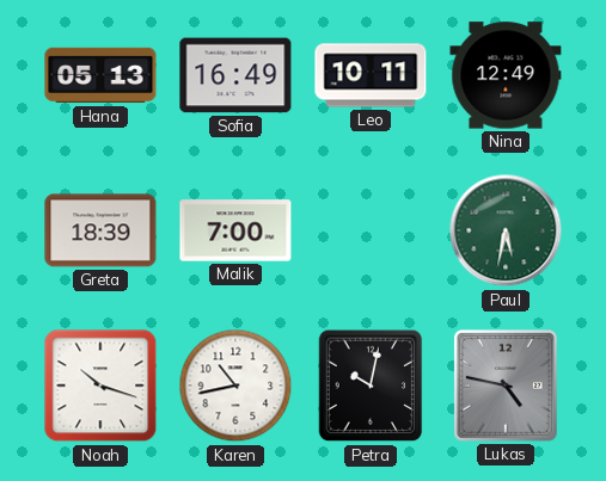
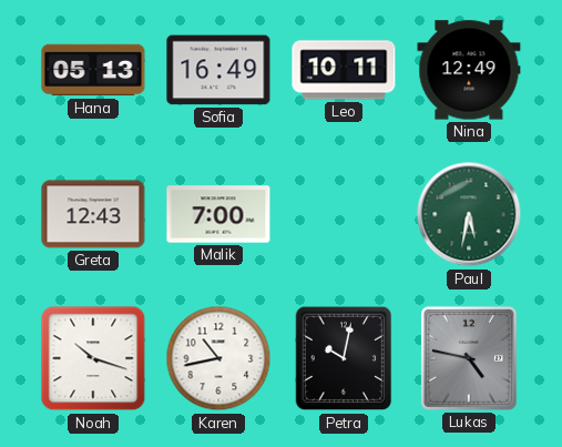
Greta: 18:39 -> 12:43 (93, 214)
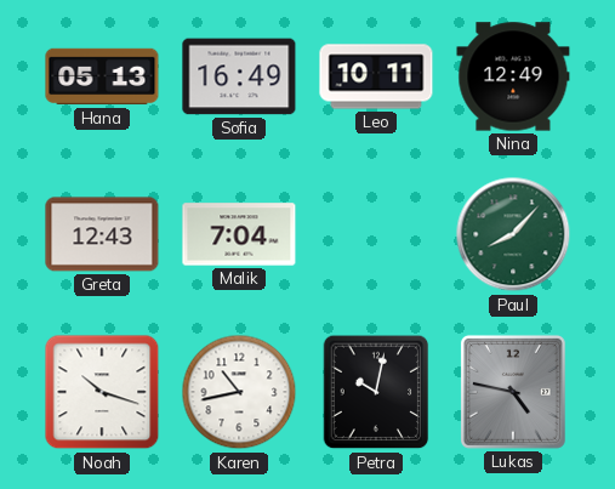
Malik: 7:00 -> 7:04 (239, 234)
Paul: 5:32 -> 8:07 (513, 234)
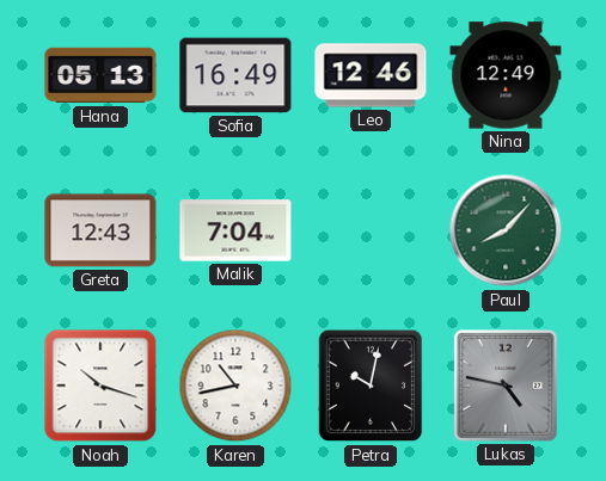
Leo: 10:11 -> 12:46 (371, 75)
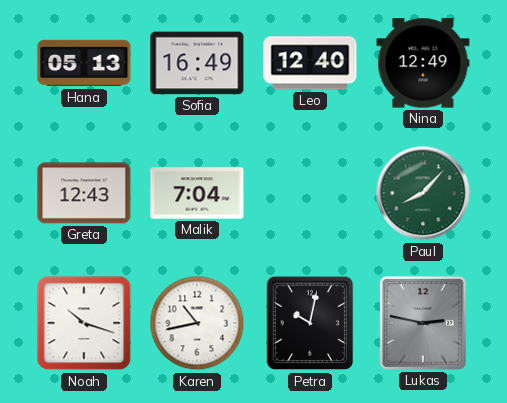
Leo: 12:46 -> 12:40 (310, 63)
Lukas: 4:47 -> 2:47 (423, 323)
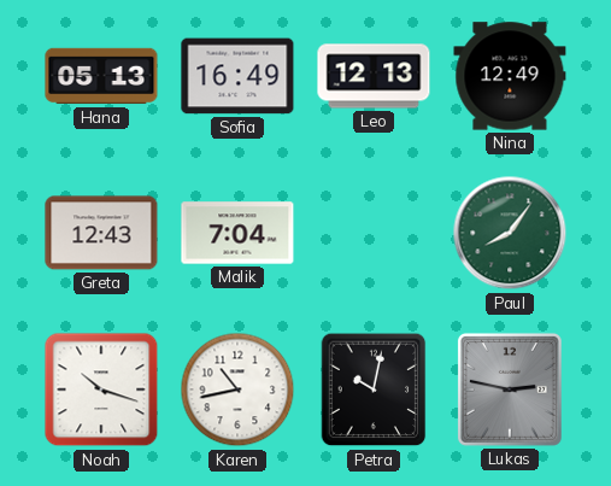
Leo: 12:40 -> 12:13 (374, 76)
Paul: 8:07 -> 8:06 (510, 233)
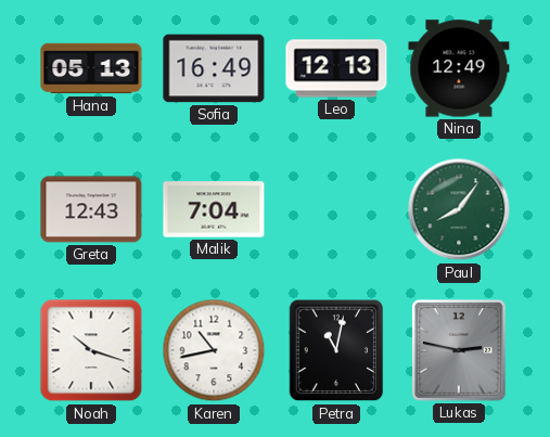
Petra: 10:02 -> 11:02 (336, 350)
